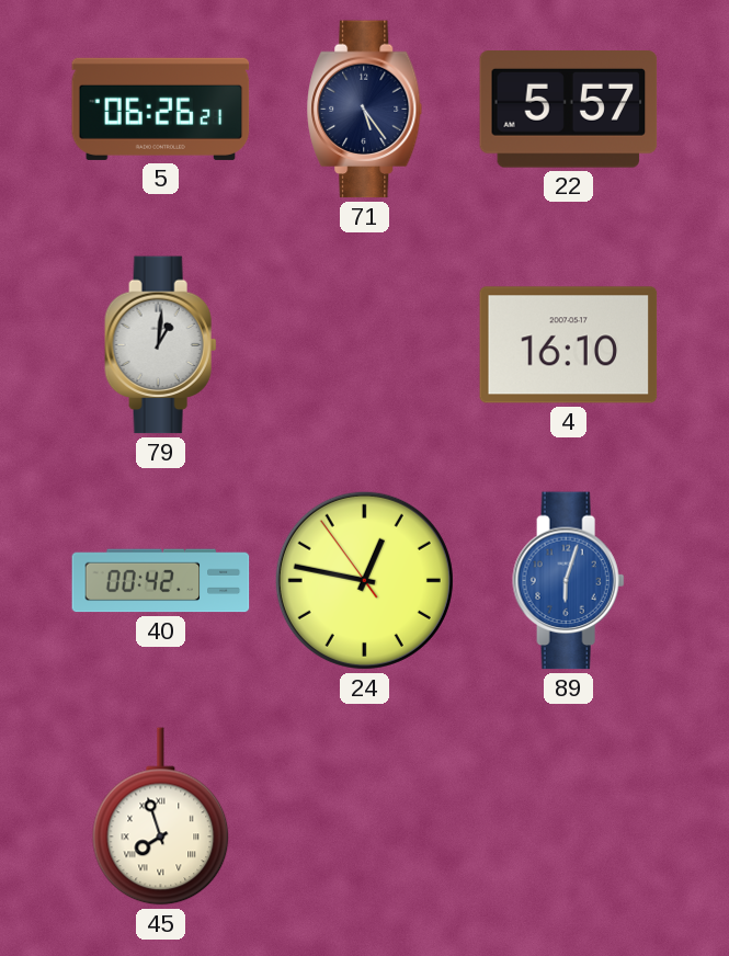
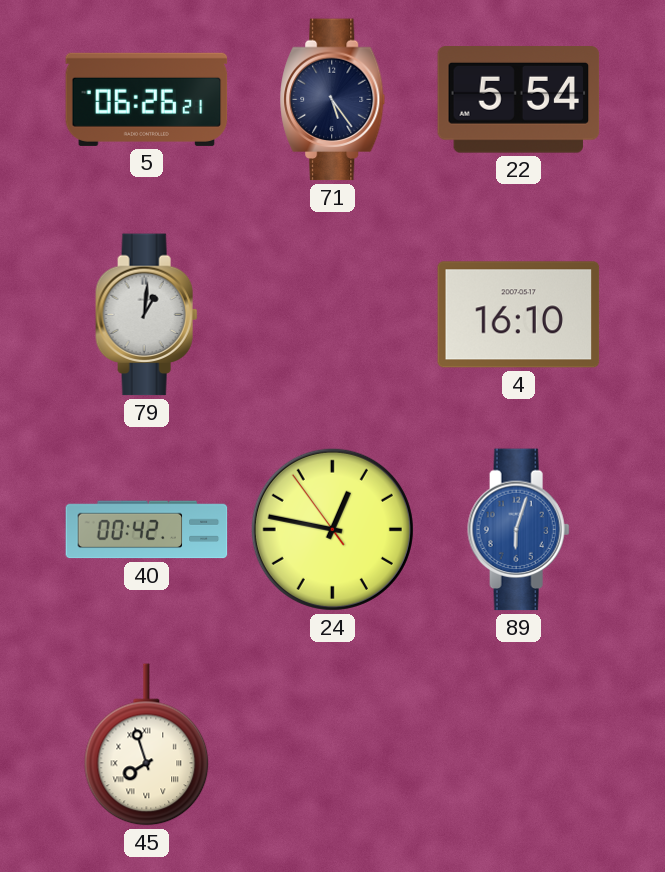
22: 5:57 -> 5:54 (519, 100)
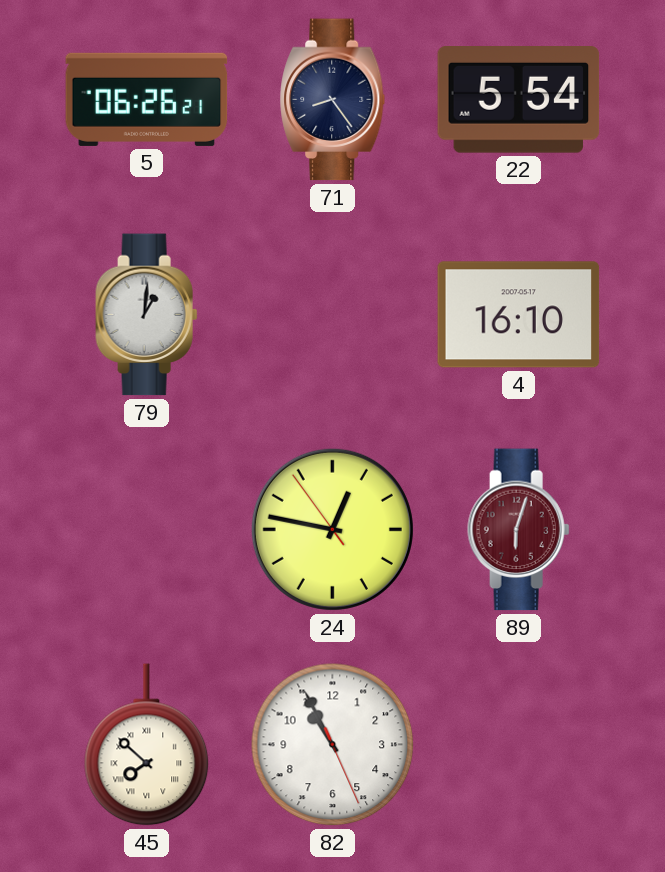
71: 5:24 -> 8:24 (333, 100)
40: 00:42 -> none (147, 530)
89 dial: blue -> burgundy (519, 530)
45: 7:57 -> 7:52 (147, 745)
82: none -> 10:55 (333, 745)
